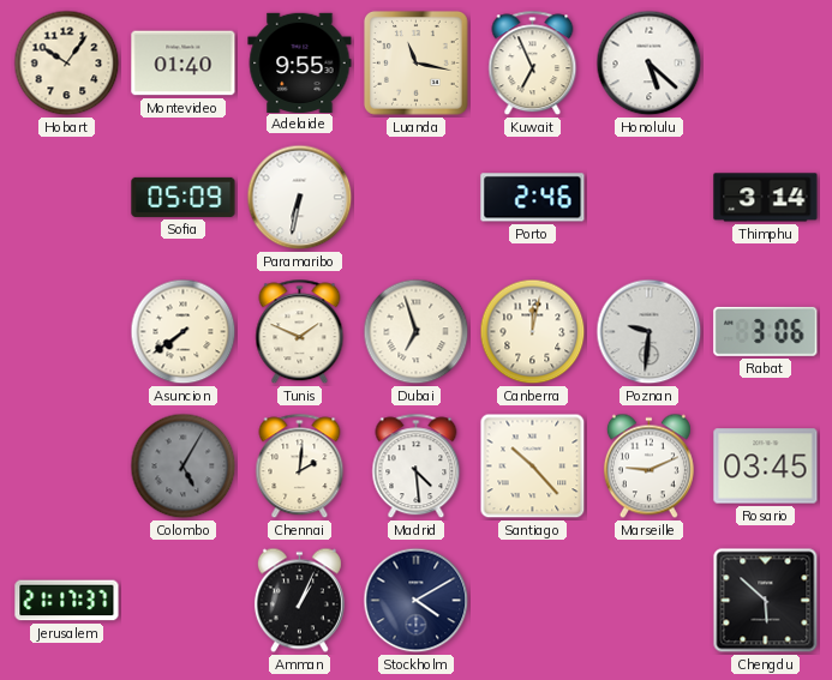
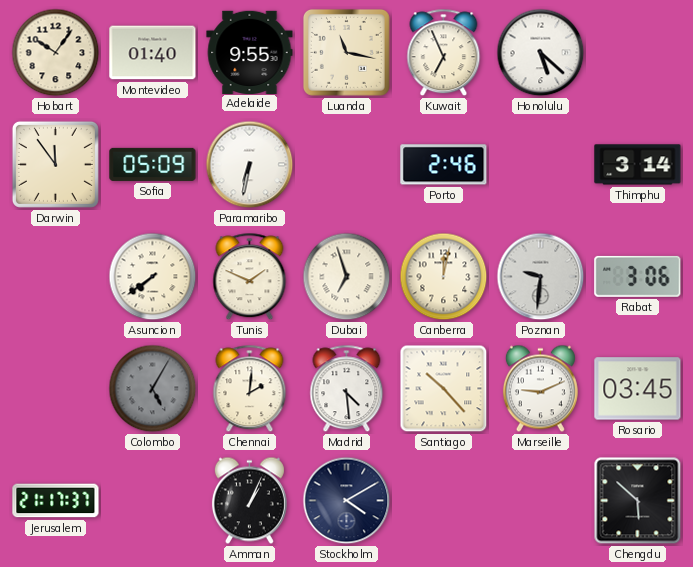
Darwin: none -> 11:54 (55, 164)
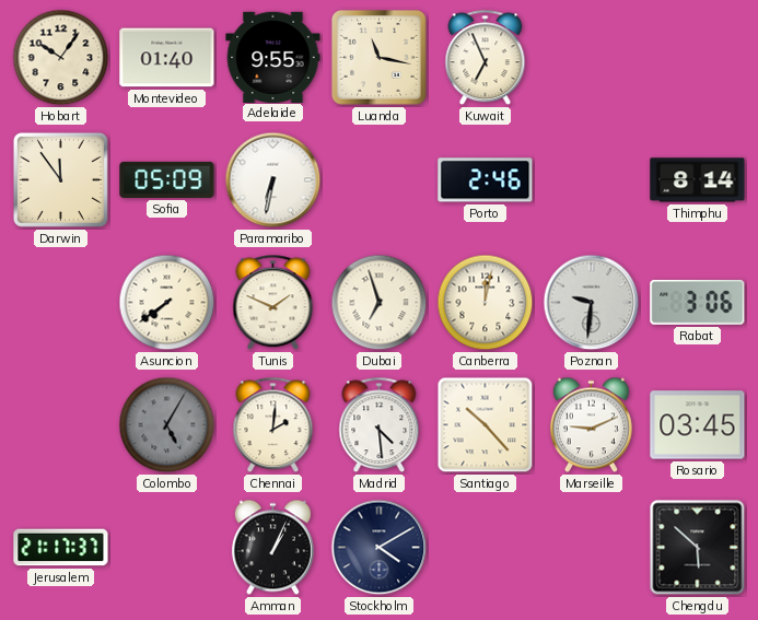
Honolulu: 5:22 -> none (541, 53)
Thimphu: 3:14 -> 8:14 (698, 180)
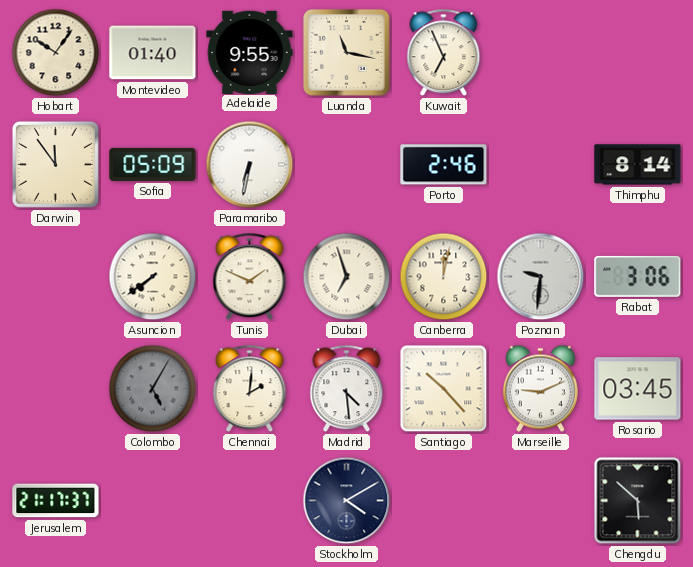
Amman: 1:04 -> none (272, 548)
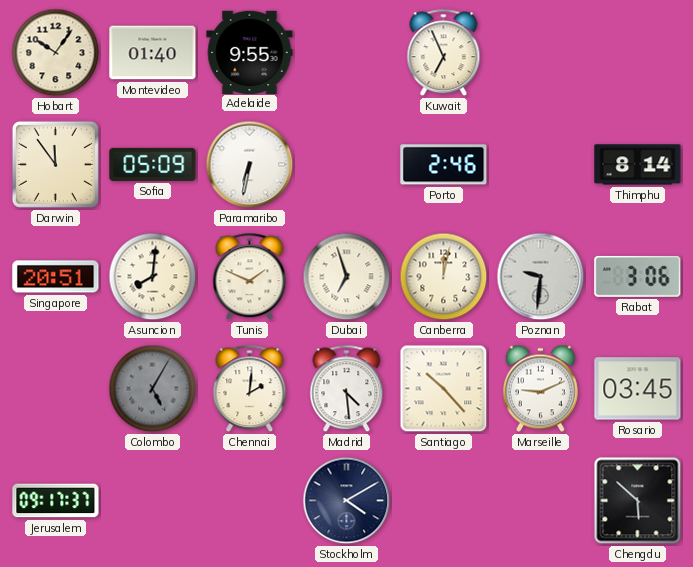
Luanda: 11:17 -> none (346, 52)
Singapore: none -> 20:51 (56, 277)
Asuncion: 7:39 -> 8:01 (153, 277)
Jerusalem: 21:17 -> 09:17 (56, 501)
